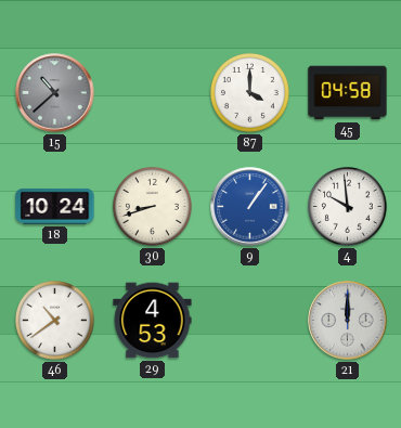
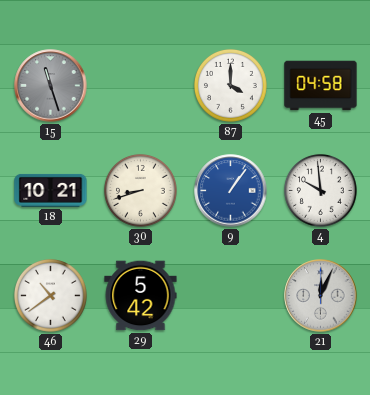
15: 10:38 -> 11:27 (51, 86)
18: 10:24 -> 10:21 (51, 190)
29: 4:53 -> 5:42 (141, 296)
21: 12:00 -> 12:04 (321, 296)
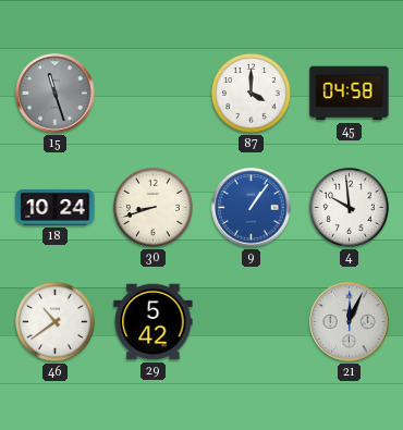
18: 10:21 -> 10:24 (56, 207)
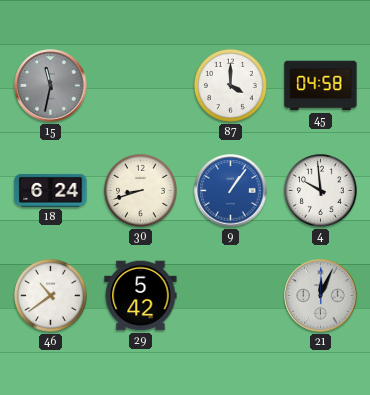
15: 11:27 -> 11:32 (51, 86)
18: 10:24 -> 6:24 (51, 190)
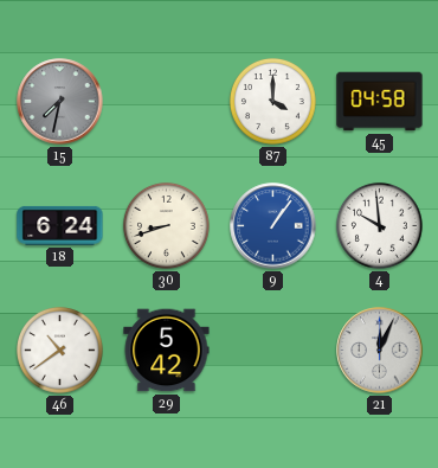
15: 11:32 -> 7:32 (60, 102)
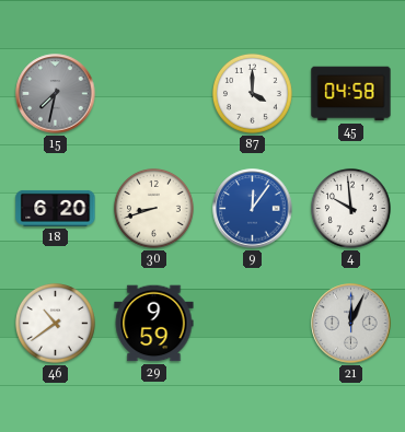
18: 6:24 -> 6:20 (56, 208)
9: 1:06 -> 12:06 (253, 209)
29: 5:42 -> 9:59 (154, 324)
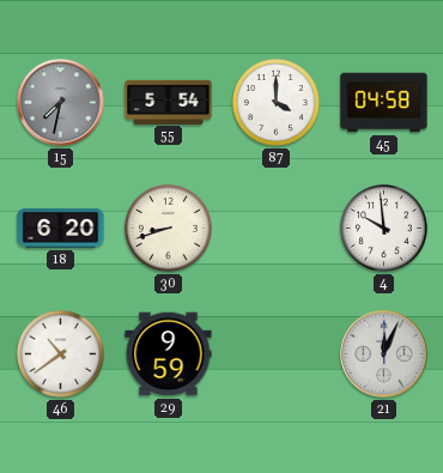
55: none -> 5:54 (169, 102)
9: 12:06 -> none (253, 209)
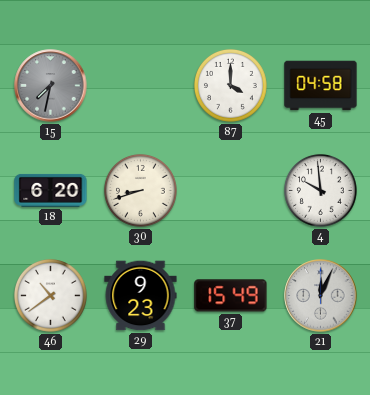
55: 5:54 -> none (169, 102)
29: 9:59 -> 9:23 (141, 296)
37: none -> 15:49 (231, 296)
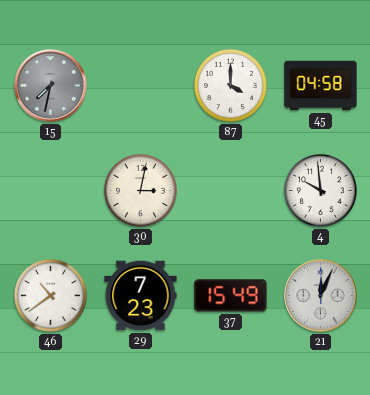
18: 6:20 -> none (51, 190)
30: 8:42 -> 3:02 (140, 190)
29: 9:23 -> 7:23 (141, 296)
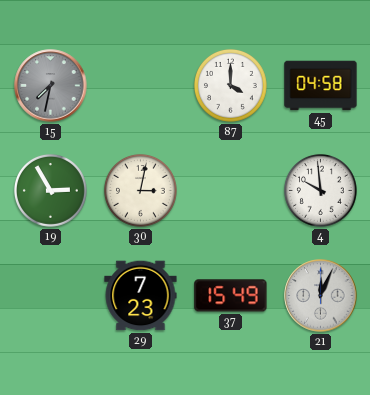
19: none -> 2:55 (50, 190)
46: 10:39 -> none (50, 295)
